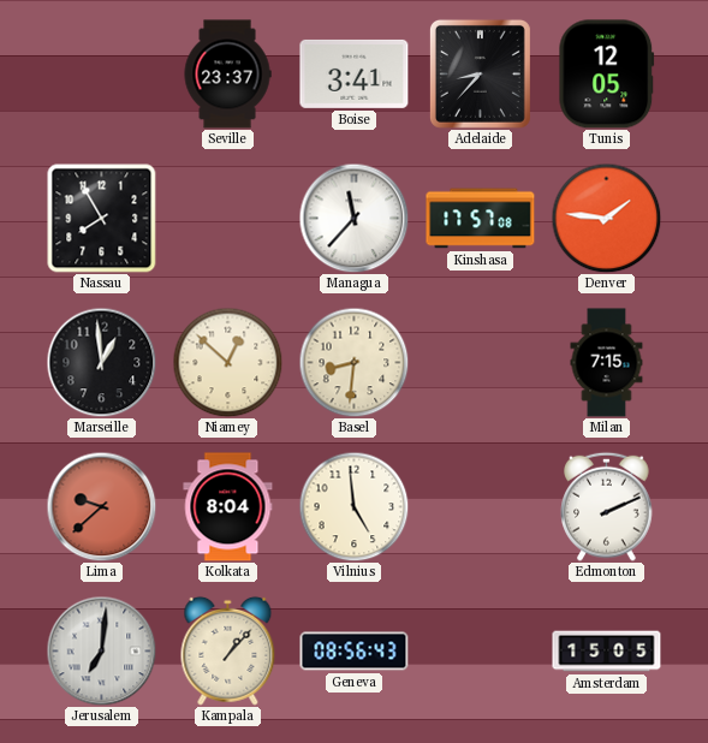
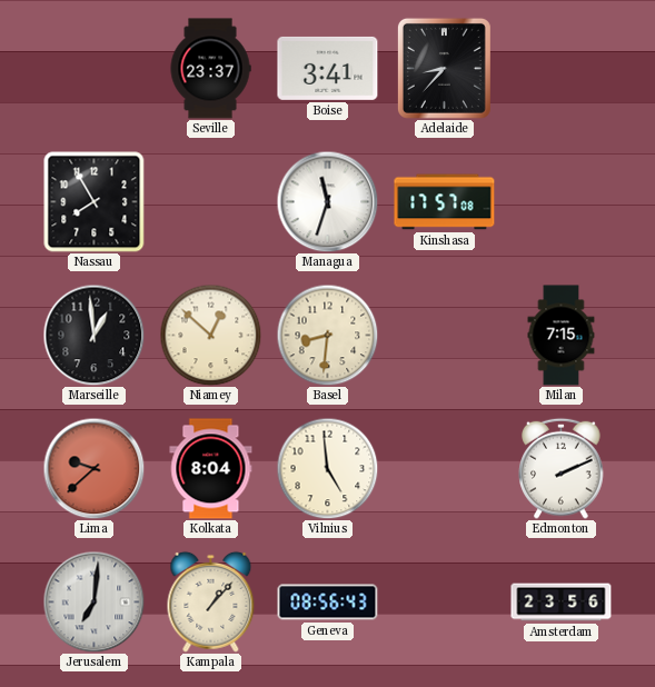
Tunis: 12:05 -> none (607, 75)
Managua: 11:37 -> 11:33 (327, 201)
Denver: 1:46 -> none (606, 218)
Amsterdam: 15:05 -> 23:56 (562, 603)
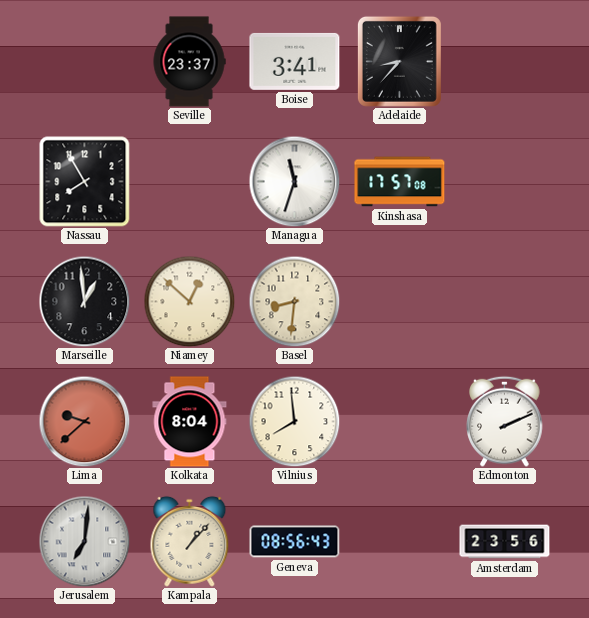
Milan: 7:15 -> none (562, 336)
Vilnius: 4:59 -> 7:59 (294, 421)
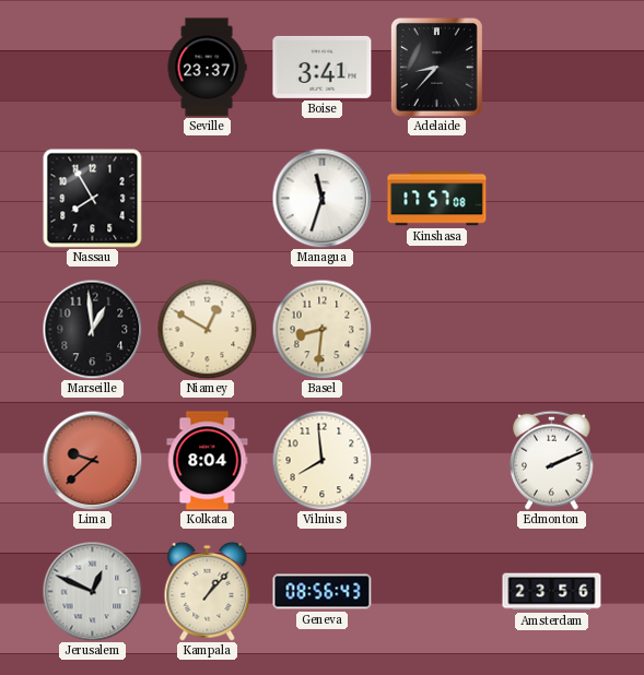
Niamey: 12:52 -> 12:50 (207, 329)
Jerusalem: 7:01 -> 12:49 (92, 591)
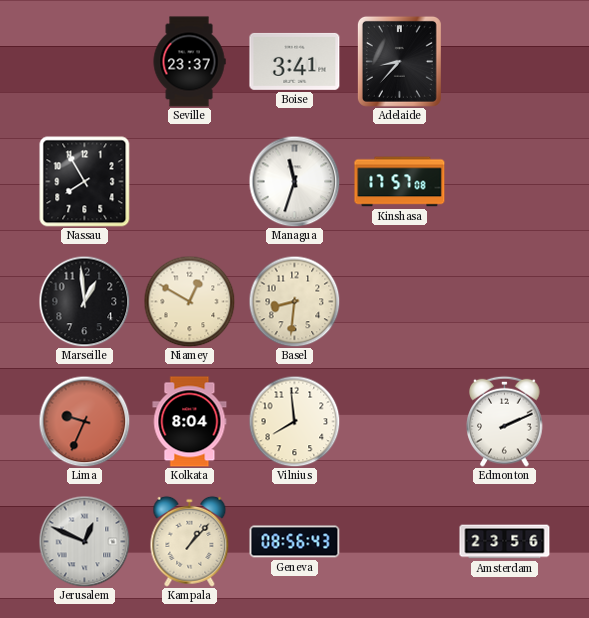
Lima: 9:38 -> 9:34 (84, 421)
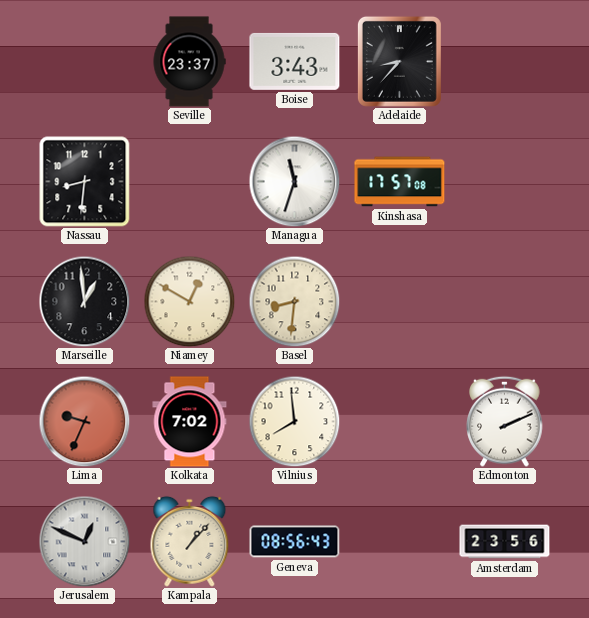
Boise: 3:41 -> 3:43 (295, 61)
Nassau: 7:55 -> 8:31 (85, 182)
Kolkata: 8:04 -> 7:02 (190, 422)
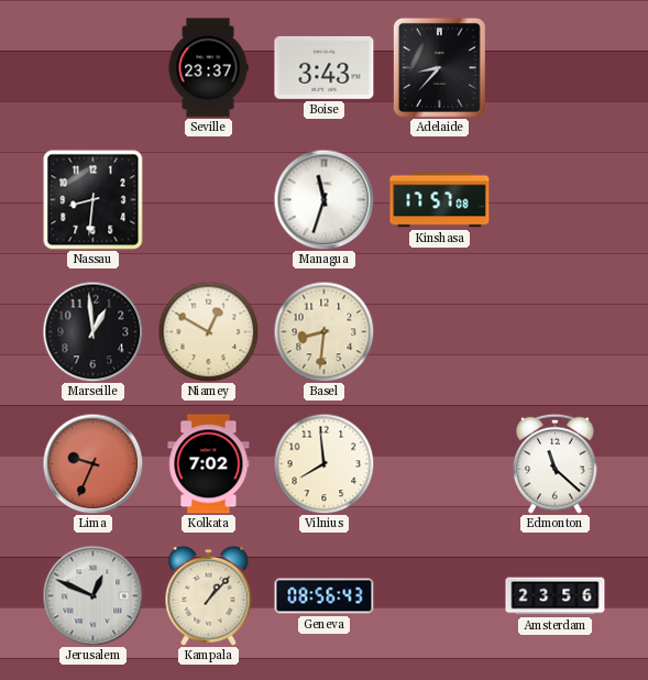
Edmonton: 2:11 -> 11:22 (556, 463)
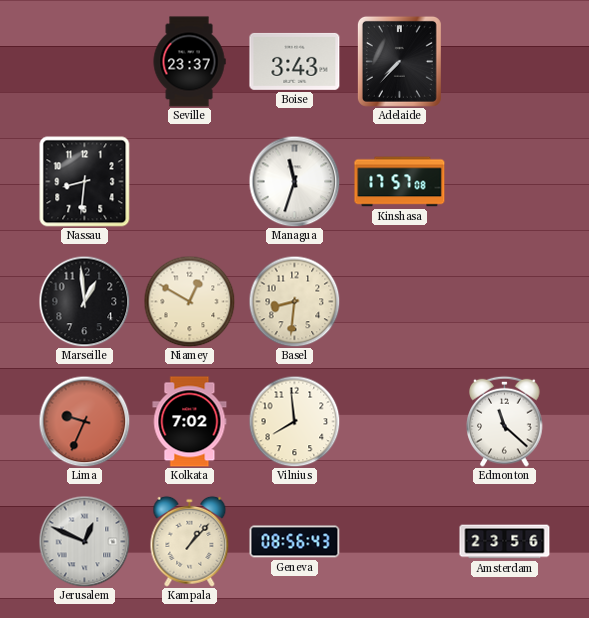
Adelaide: 8:37 -> 7:37 (399, 61)
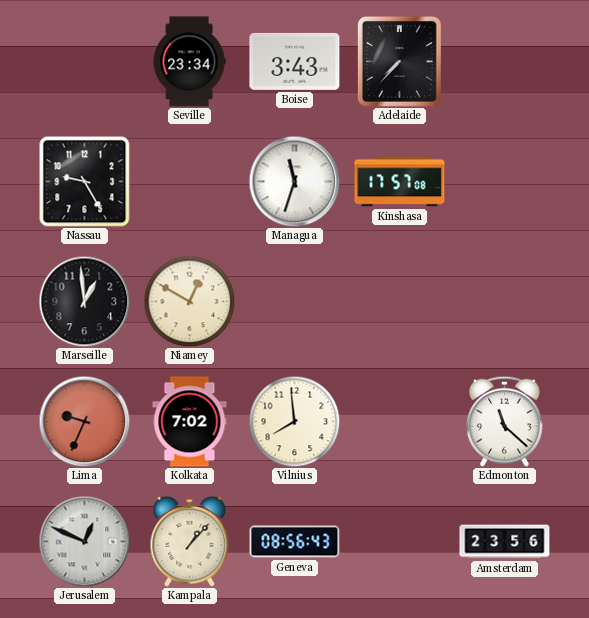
Seville: 23:37 -> 23:34 (189, 62)
Nassau: 8:31 -> 9:25 (85, 182)
Basel: 8:31 -> none (294, 301)
